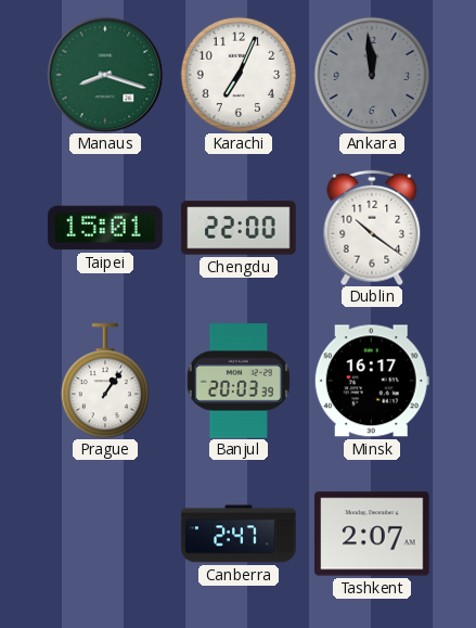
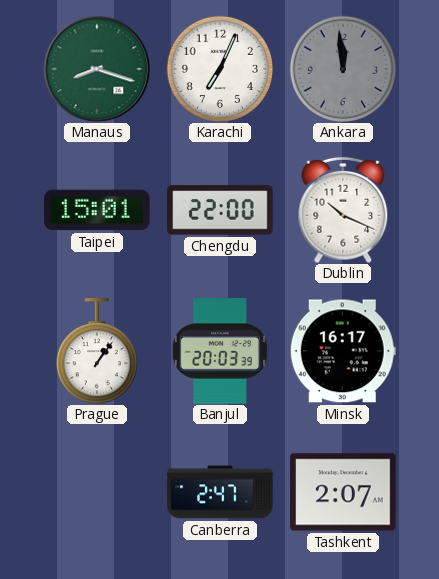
Dublin: 10:21 -> 10:19 (343, 210)
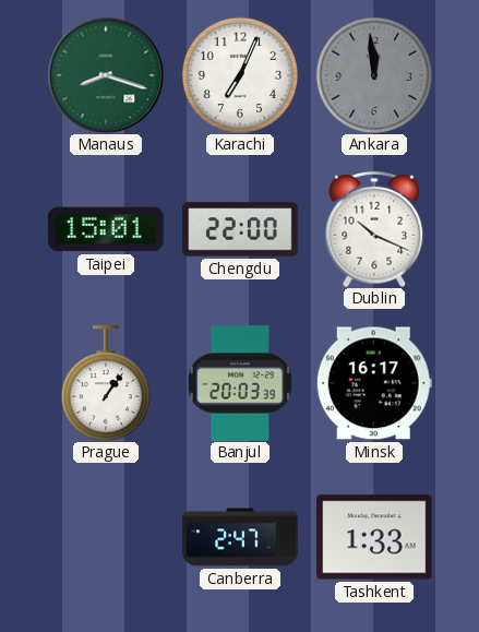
Tashkent: 2:07 -> 1:33 (374, 537)
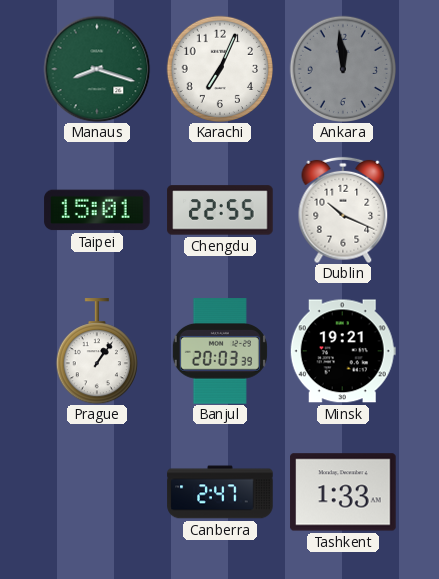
Chengdu: 22:00 -> 22:55 (220, 210)
Minsk: 16:17 -> 19:21 (343, 351)
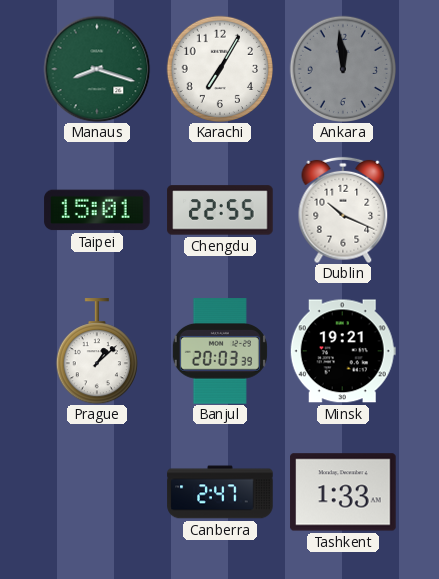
Karachi: 7:04 -> 7:05 (219, 68)
Prague: 1:06 -> 1:08 (97, 351)
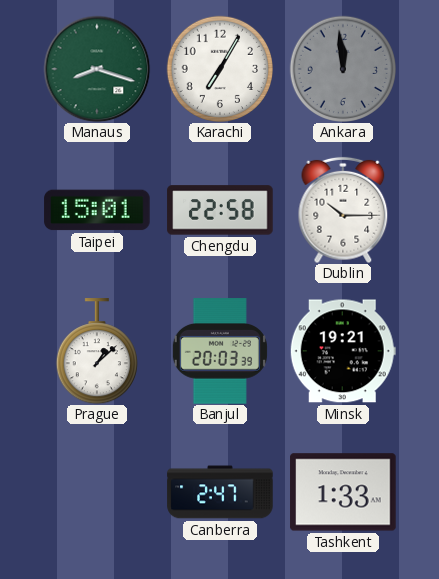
Chengdu: 22:55 -> 22:58 (220, 210)
Dublin: 10:19 -> 10:15 (343, 210)
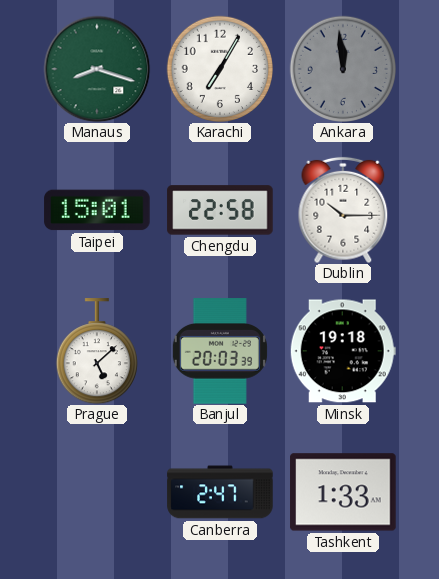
Prague: 1:08 -> 5:08 (97, 351)
Minsk: 19:21 -> 19:18 (343, 351)
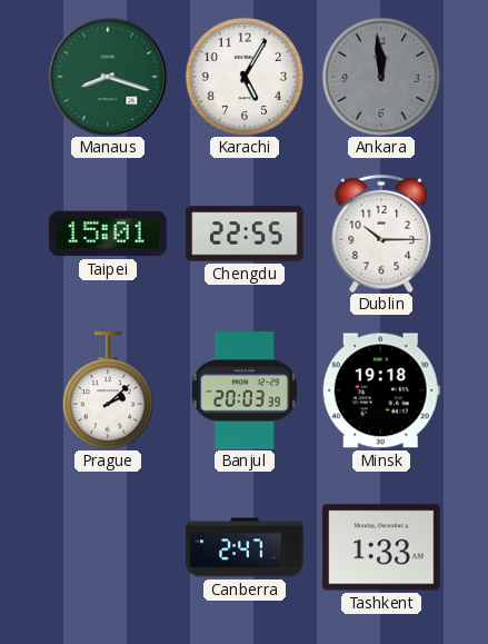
Karachi: 7:05 -> 5:05 (243, 76)
Chengdu: 22:58 -> 22:55 (245, 234)
Prague: 5:08 -> 2:08 (108, 390)
